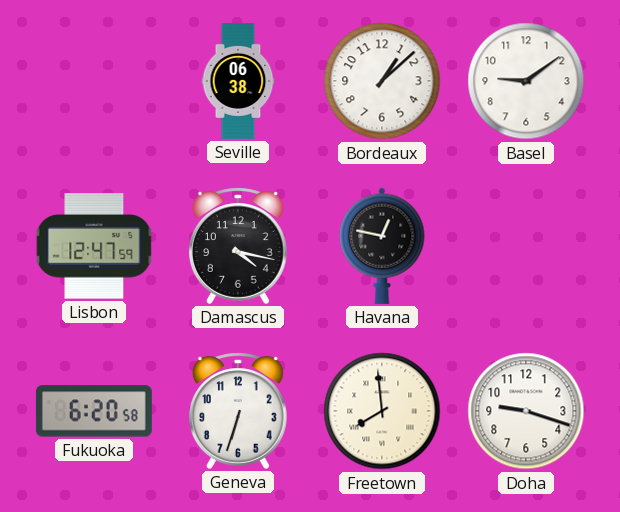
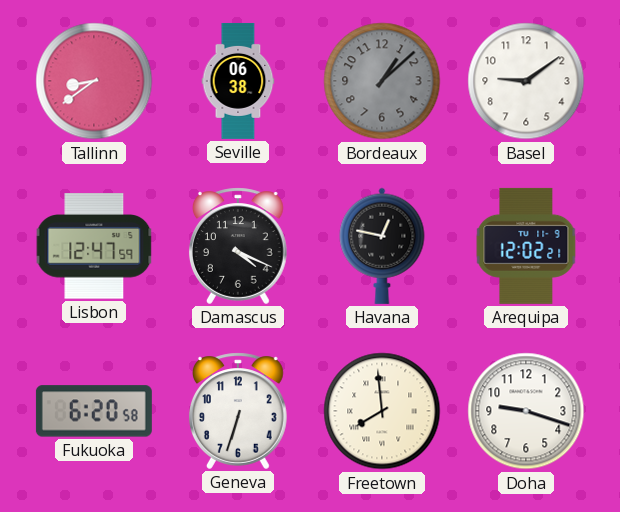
Tallinn: none -> 8:39 (94, 81)
Bordeaux dial: white -> grey (382, 81)
Damascus: 4:17 -> 4:19 (238, 246)
Arequipa: none -> 12:02 (526, 246)
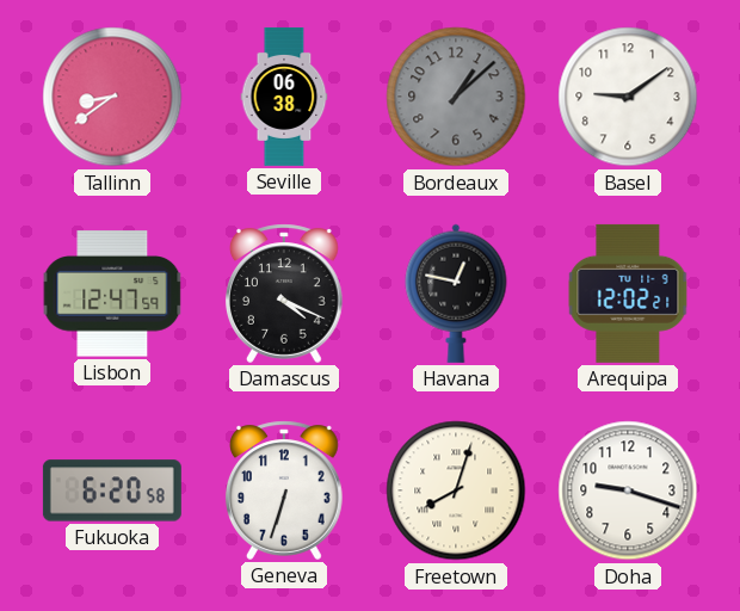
Freetown: 7:59 -> 8:03 (456, 490)
